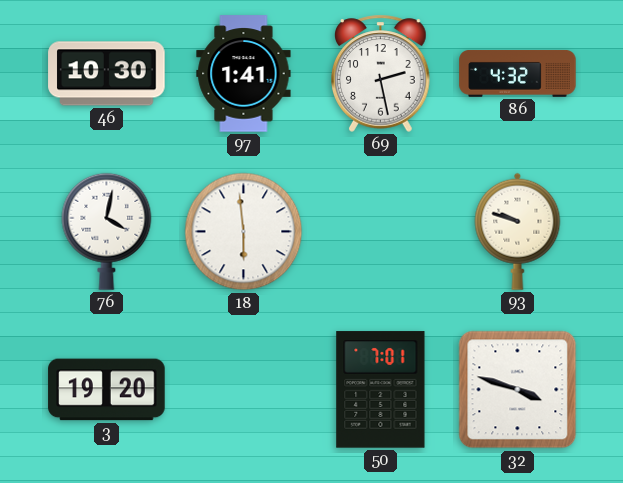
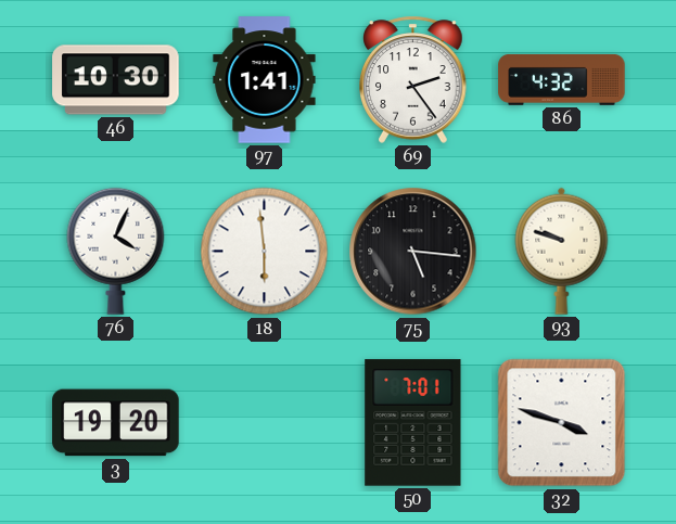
69: 2:28 -> 2:24 (413, 79)
76: 4:02 -> 4:04 (116, 251)
75: none -> 5:16 (413, 252)
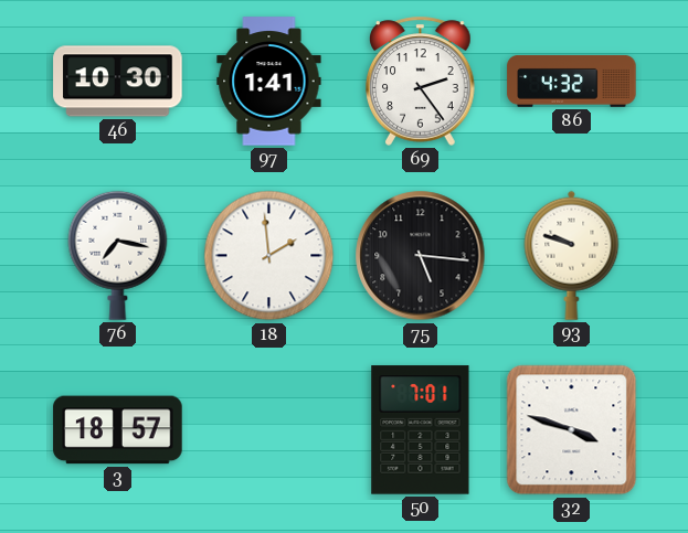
76: 4:04 -> 7:17 (118, 255)
18: 5:59 -> 1:59 (269, 256)
3: 19:20 -> 18:57 (118, 430)
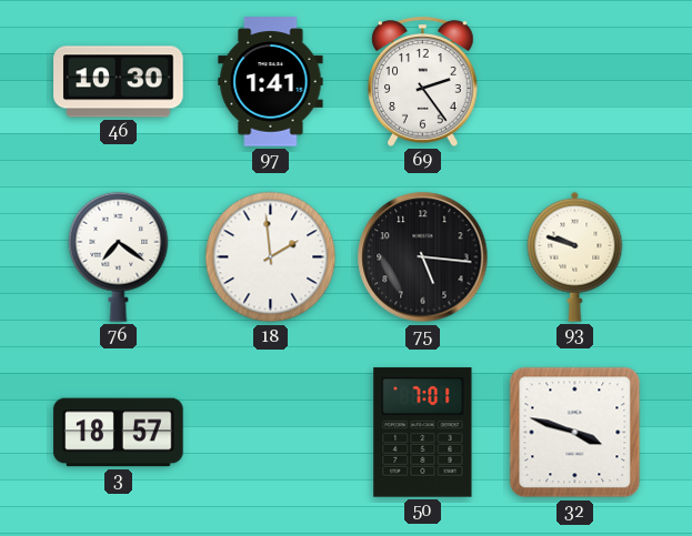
86: 4:32 -> none (572, 81)
76: 7:17 -> 7:21 (119, 256)
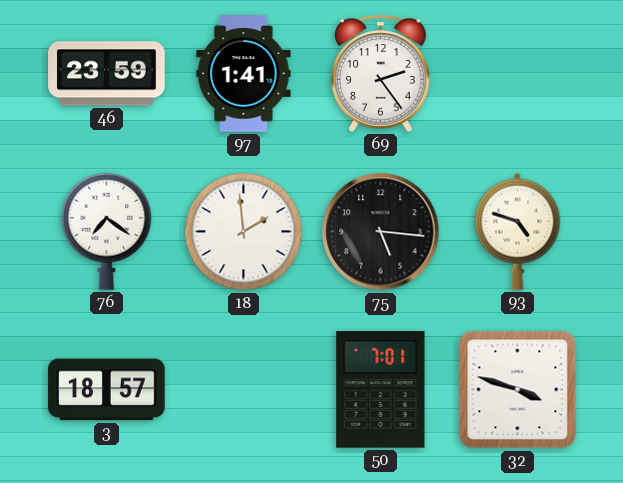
46: 10:30 -> 23:59 (107, 74)
93: 9:48 -> 4:48 (518, 231)
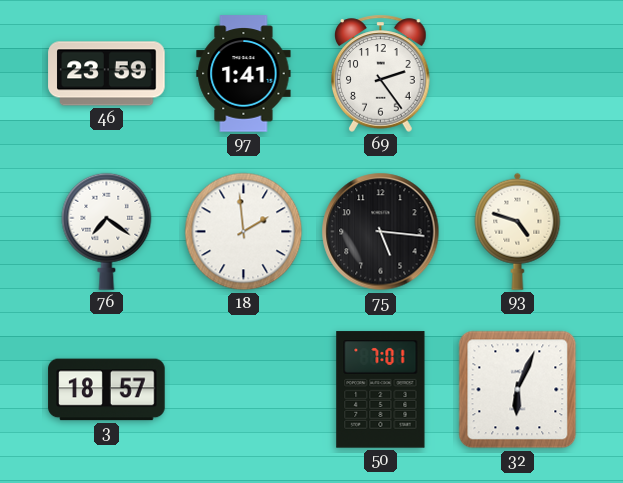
32: 3:48 -> 6:04 (518, 390)
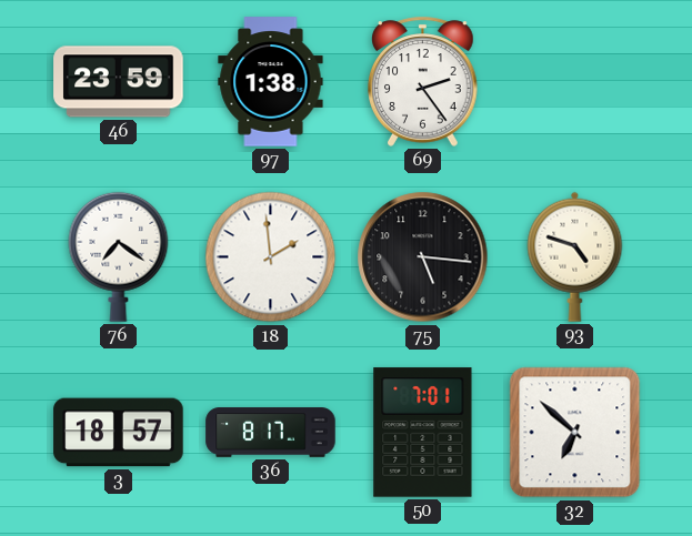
97: 1:41 -> 1:38 (271, 82)
36: none -> 8:17 (271, 433)
32: 6:04 -> 6:52 (575, 433)
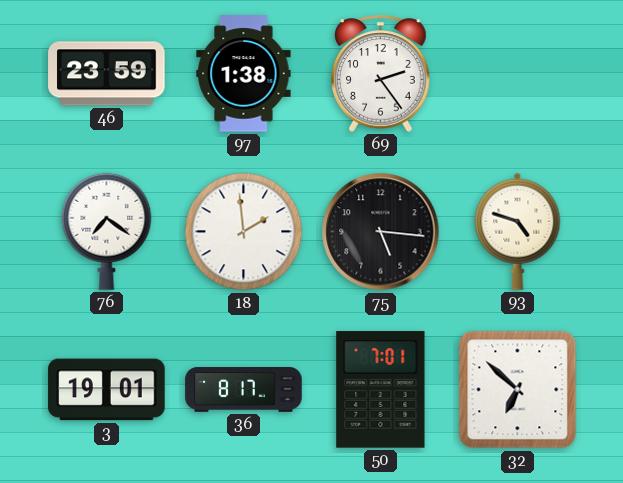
3: 18:57 -> 19:01 (107, 390)
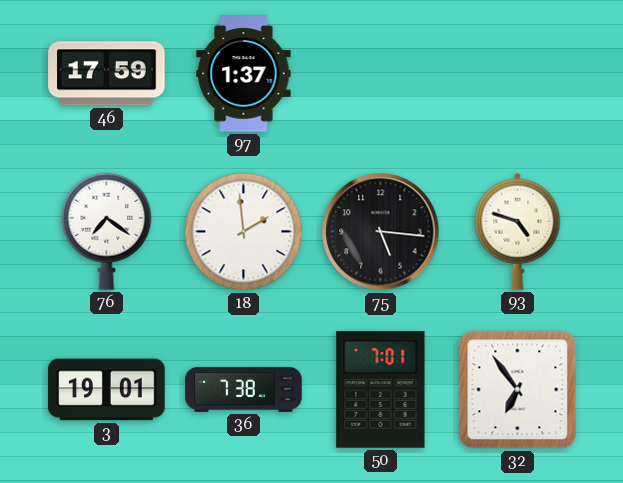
46: 23:59 -> 17:59 (107, 74)
97: 1:38 -> 1:37 (244, 74)
69: 2:24 -> none (381, 73)
36: 8:17 -> 7:38 (244, 390)
32: 6:52 -> 6:54 (518, 390)
